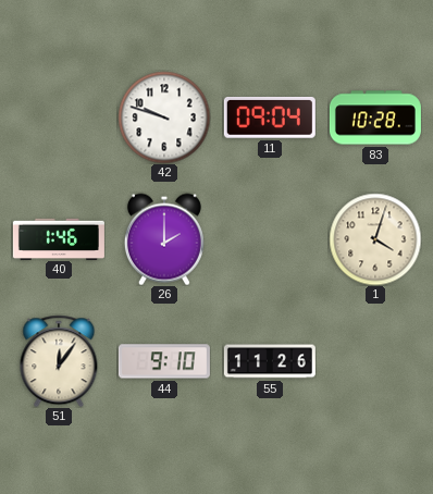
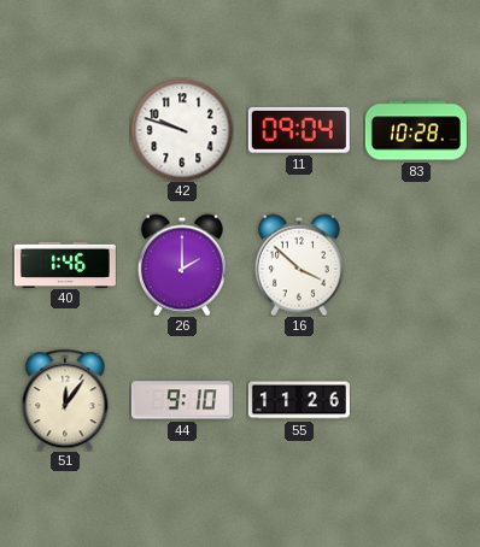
16: none -> 3:52 (299, 265)
1: 4:03 -> none (375, 239)
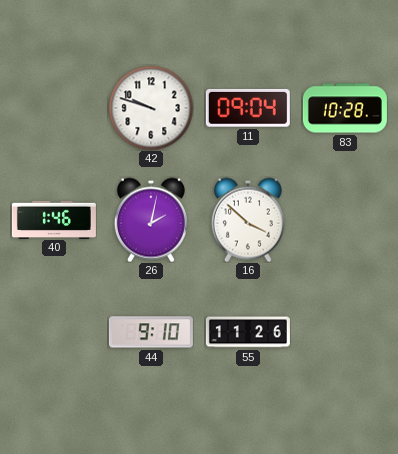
26: 2:00 -> 2:02 (151, 220)
51: 12:06 -> none (65, 400)
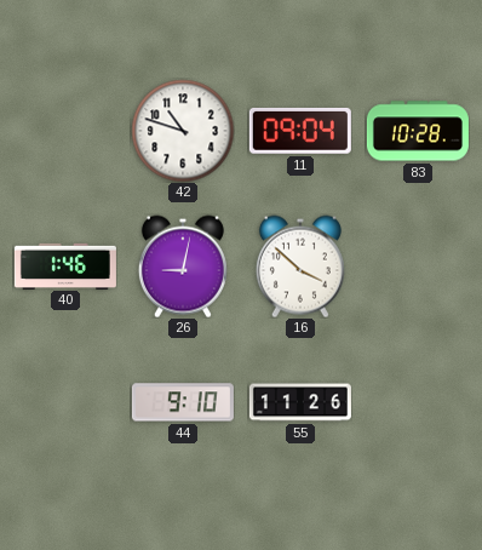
42: 9:48 -> 10:48 (183, 131)
26: 2:02 -> 9:02 (183, 267)
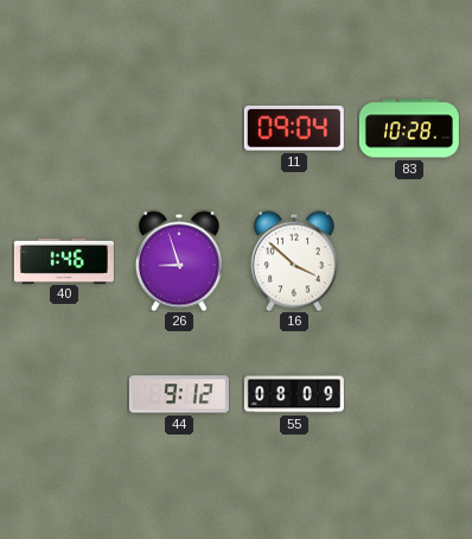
42: 10:48 -> none (183, 131)
26: 9:02 -> 8:57 (179, 261)
44: 9:10 -> 9:12 (179, 394)
55: 11:26 -> 08:09 (294, 394)
